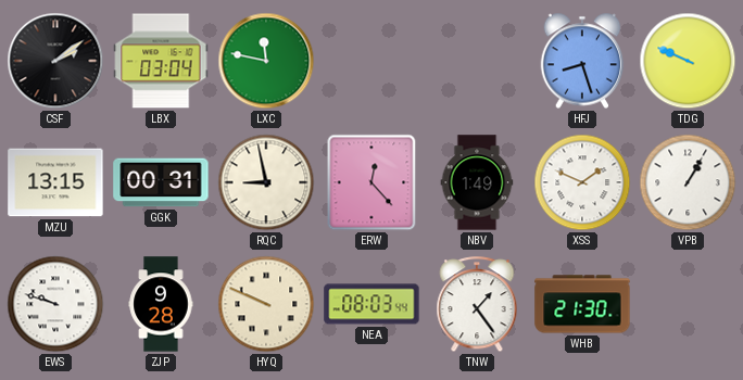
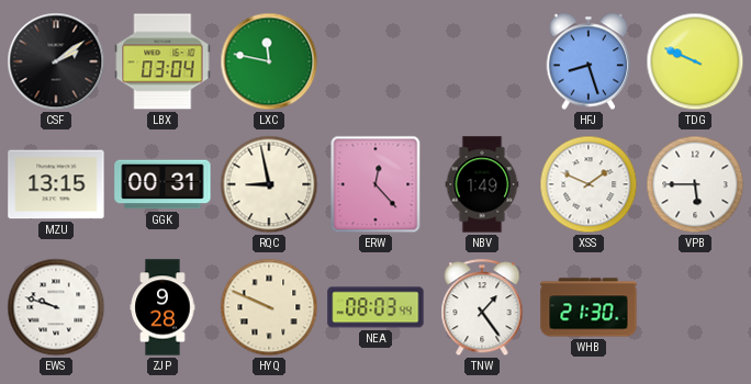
VPB: 1:05 -> 5:45 (695, 184)
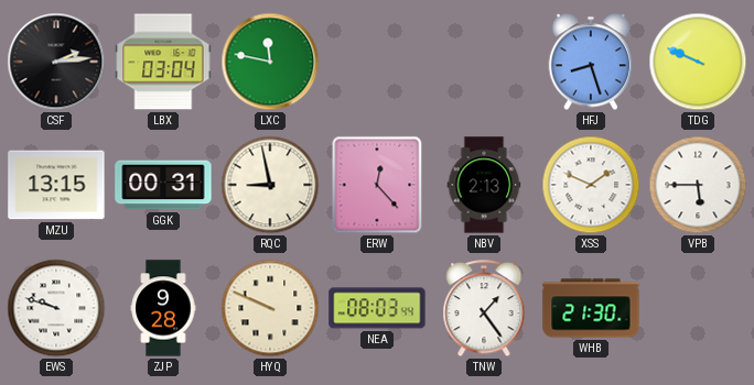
CSF: 2:09 -> 2:14 (56, 62)
NBV: 1:49 -> 2:13 (484, 185)
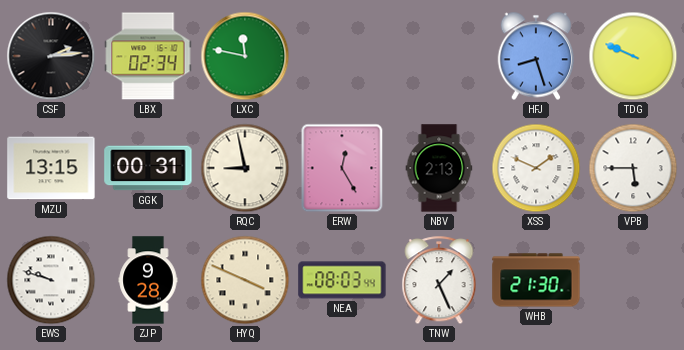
LBX: 03:04 -> 02:34 (148, 56)
ERW: 12:23 -> 12:25 (342, 168)
HYQ: 9:49 -> 3:49 (245, 280)
TNW: 1:24 -> 1:26 (439, 281)
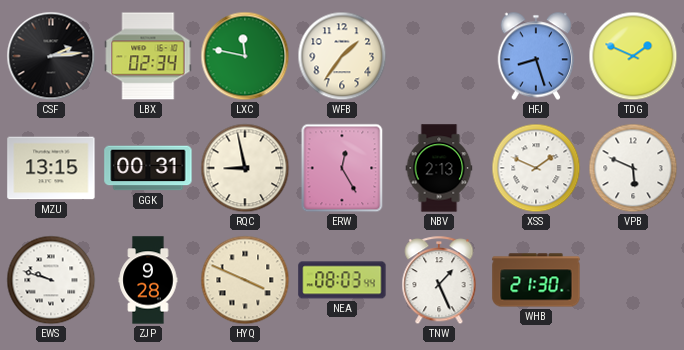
WFB: none -> 1:36 (342, 56)
TDG: 9:49 -> 1:49 (633, 56)
VPB: 5:45 -> 5:49 (633, 168)
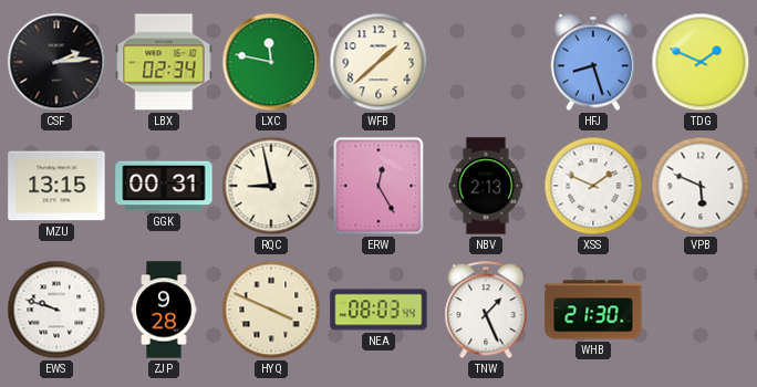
WFB: 1:36 -> 1:38 (378, 62)
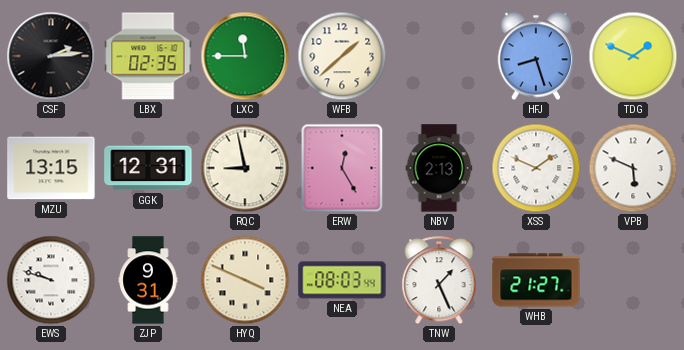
LBX: 02:34 -> 02:35 (148, 56)
LXC: 11:47 -> 11:45 (245, 56)
GGK: 00:31 -> 12:31 (148, 168)
ZJP: 9:28 -> 9:31 (148, 280)
WHB: 21:30 -> 21:27 (536, 280)
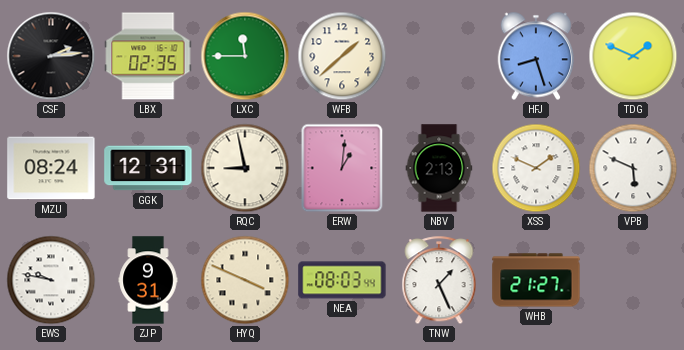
MZU: 13:15 -> 08:24 (51, 168)
ERW: 12:25 -> 1:01 (342, 168)
EWS: 9:48 -> 9:47 (51, 280)
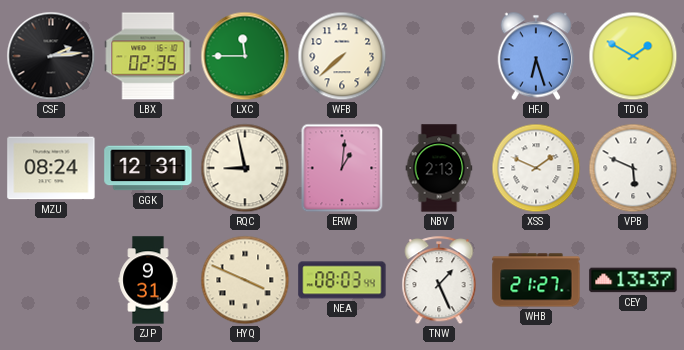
WFB: 1:38 -> 7:38 (342, 56)
HFJ: 8:27 -> 6:27 (536, 56)
TDG: 1:49 -> 1:50 (633, 56)
EWS: 9:47 -> none (51, 280)
CEY: none -> 13:37 (633, 280)
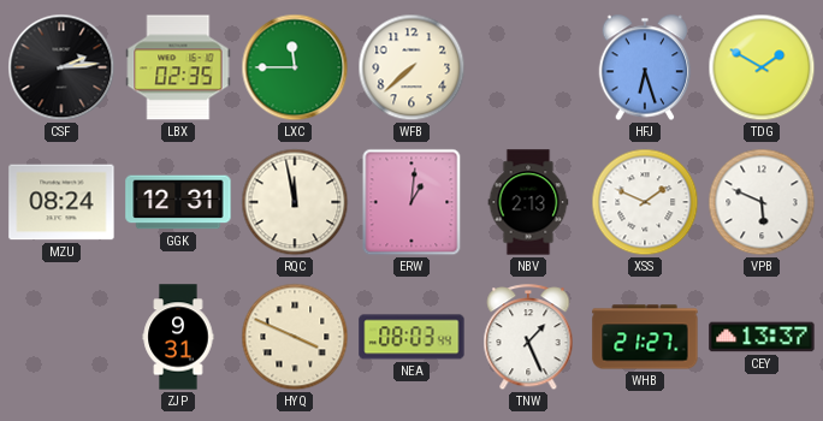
RQC: 8:58 -> 11:58 (295, 202)
